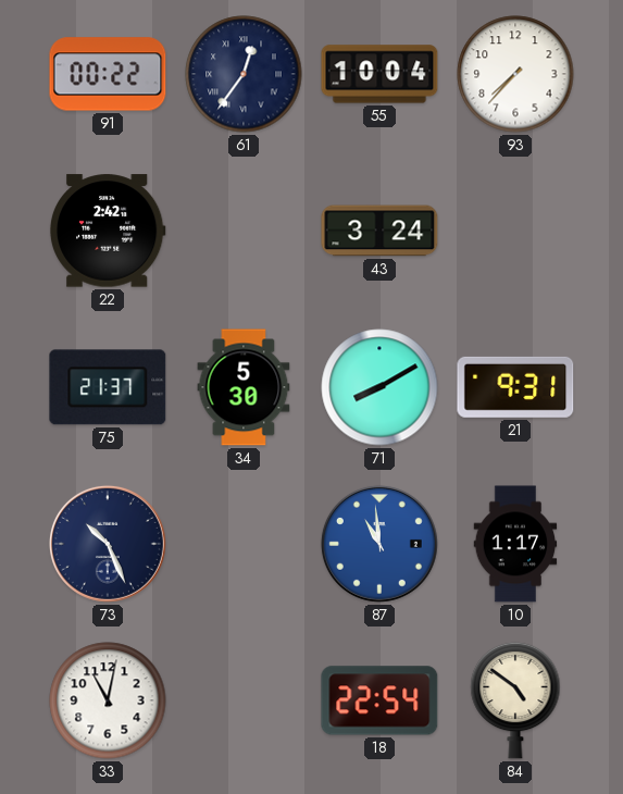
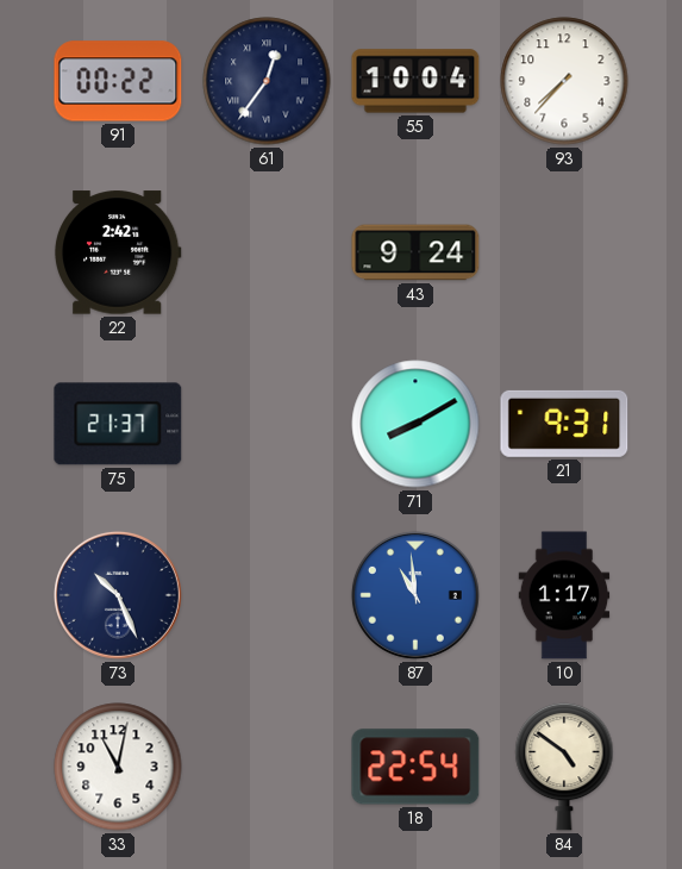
43: 3:24 -> 9:24 (415, 252)
34: 5:30 -> none (244, 387)
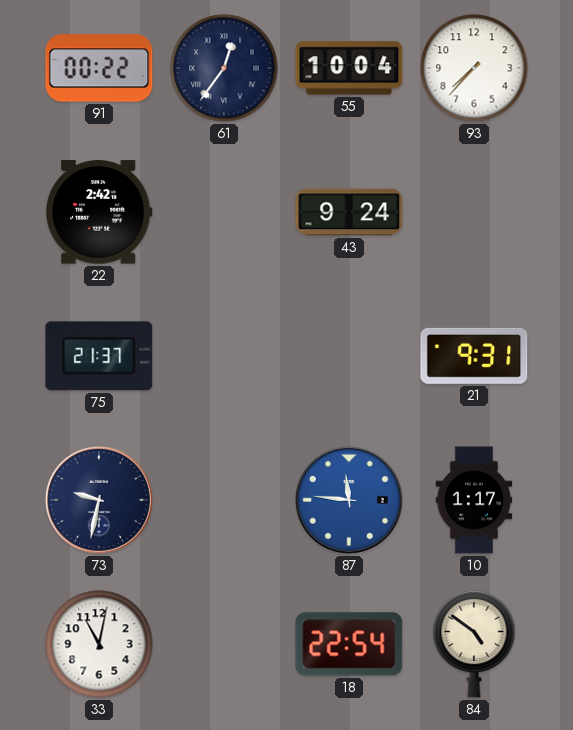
71: 8:10 -> none (415, 424)
73: 10:26 -> 9:32 (99, 500)
87: 10:59 -> 11:46 (349, 500)
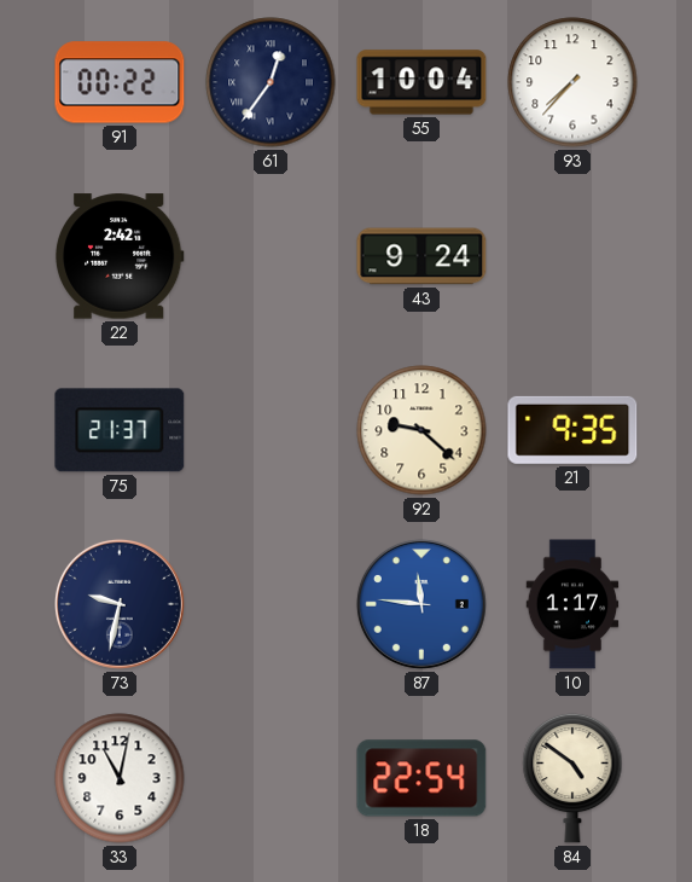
92: none -> 9:22 (421, 430)
21: 9:31 -> 9:35 (572, 430)
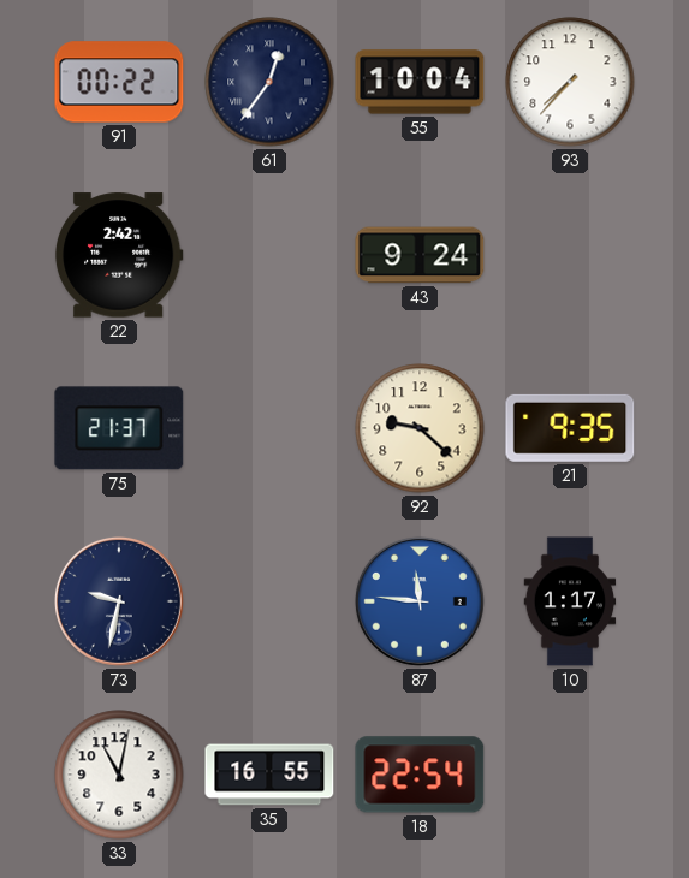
35: none -> 16:55 (269, 775)
84: 4:51 -> none (572, 778)
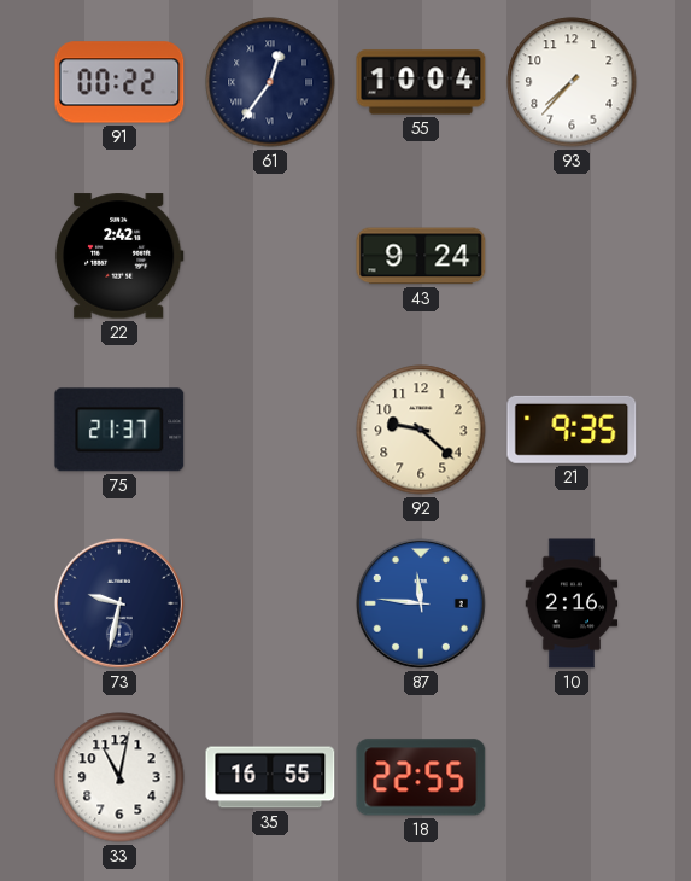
10: 1:17 -> 2:16 (572, 603)
18: 22:54 -> 22:55 (421, 777)
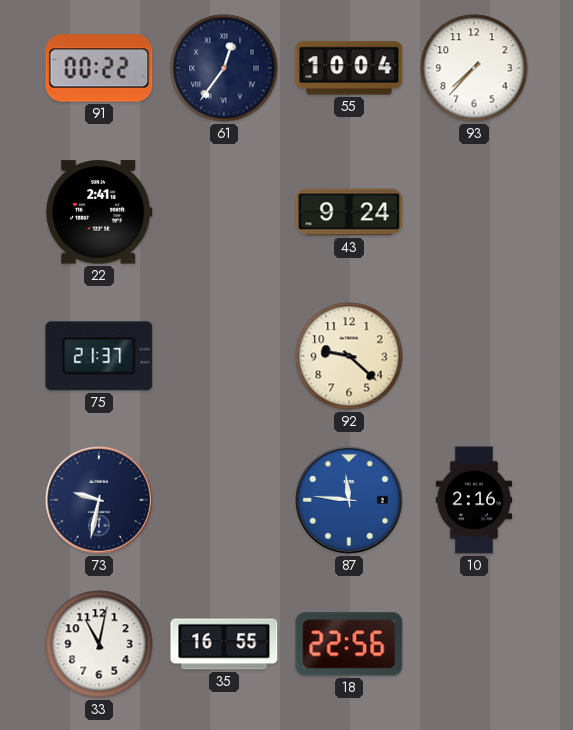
22: 2:42 -> 2:41 (99, 212)
21: 9:35 -> none (572, 430)
18: 22:55 -> 22:56 (349, 644)
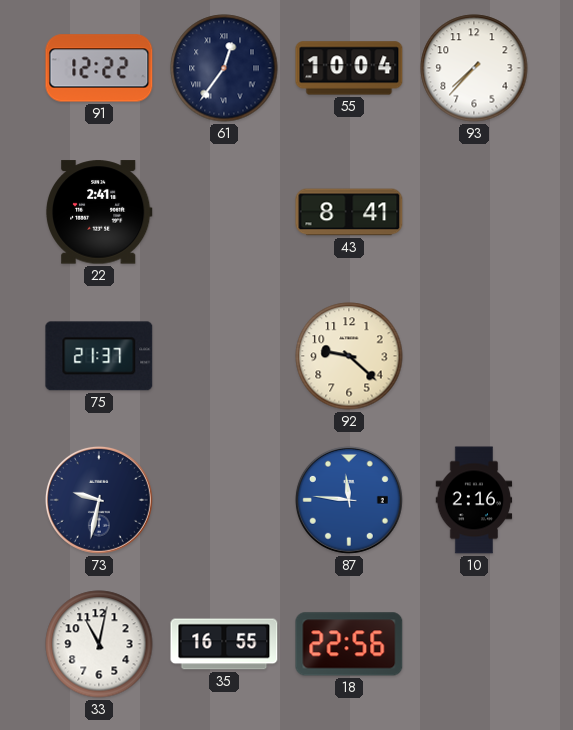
91: 00:22 -> 12:22 (99, 68)
43: 9:24 -> 8:41 (349, 212)
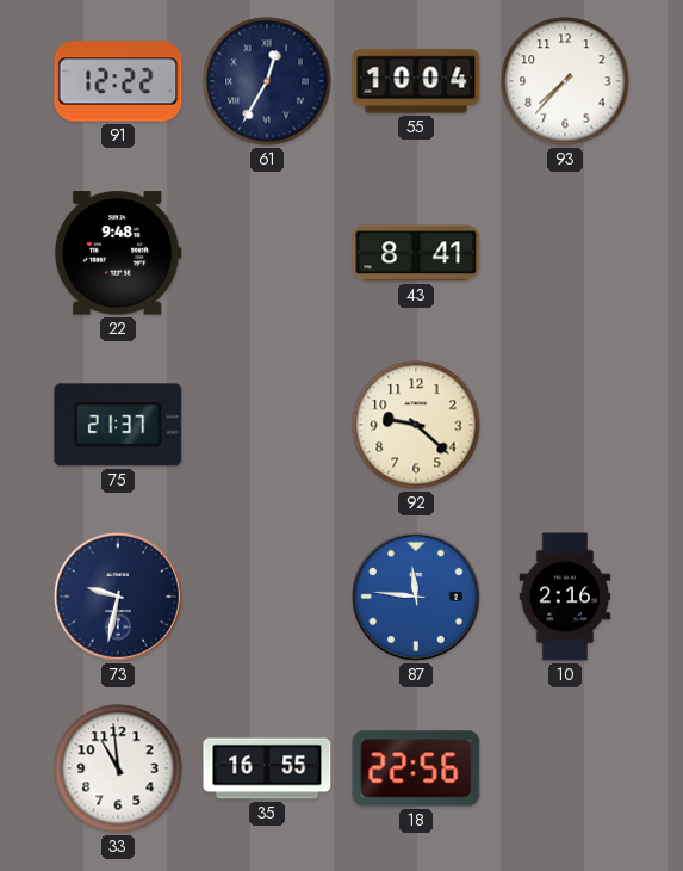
61: 12:36 -> 12:35 (267, 81)
22: 2:41 -> 9:48 (118, 253)
33: 11:02 -> 10:59 (118, 768)
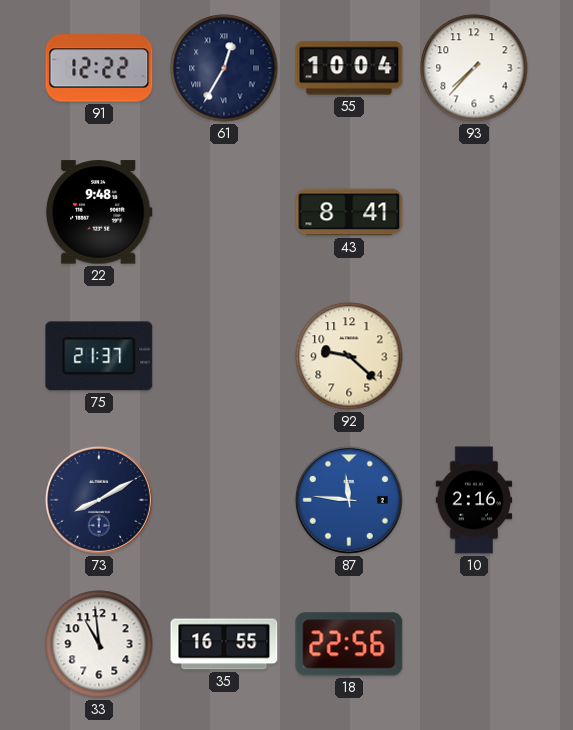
73: 9:32 -> 8:10 (99, 500)
